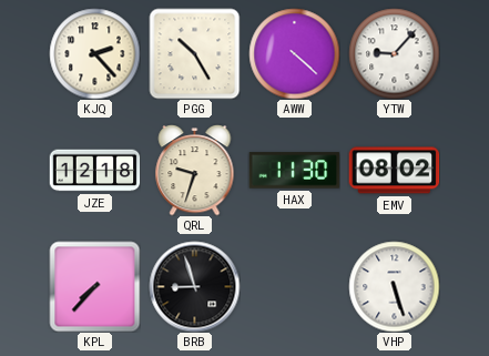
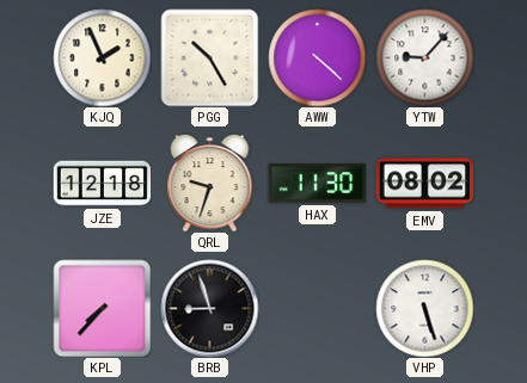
KJQ: 2:23 -> 1:56 (102, 57)
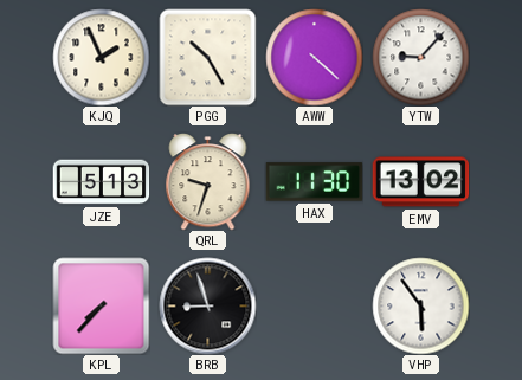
JZE: 12:18 -> 5:13 (101, 182)
EMV: 08:02 -> 13:02 (420, 182)
VHP: 5:27 -> 5:54 (420, 305)
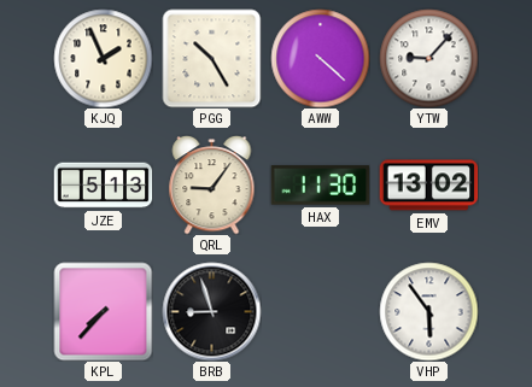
QRL: 9:33 -> 9:06 (212, 186)
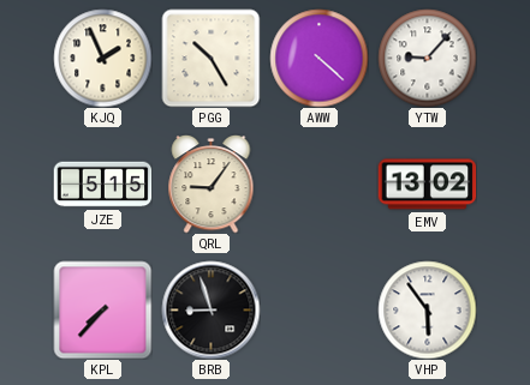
JZE: 5:13 -> 5:15 (102, 185)
HAX: 11:30 -> none (320, 186)
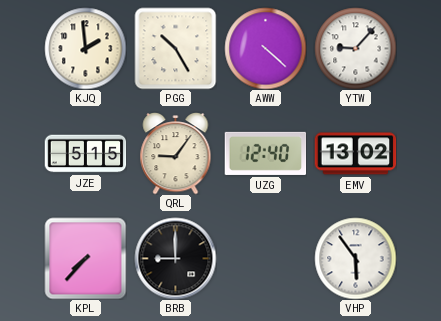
KJQ: 1:56 -> 1:59 (85, 48)
UZG: none -> 12:40 (265, 153)
BRB: 8:57 -> 9:00 (175, 258)
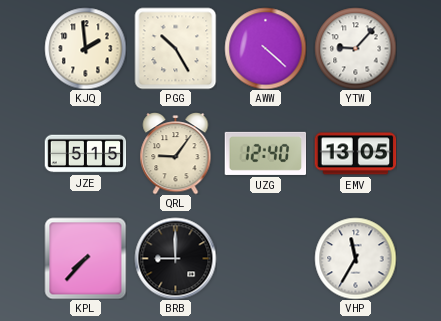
EMV: 13:02 -> 13:05 (355, 154)
VHP: 5:54 -> 11:35 (355, 258)
